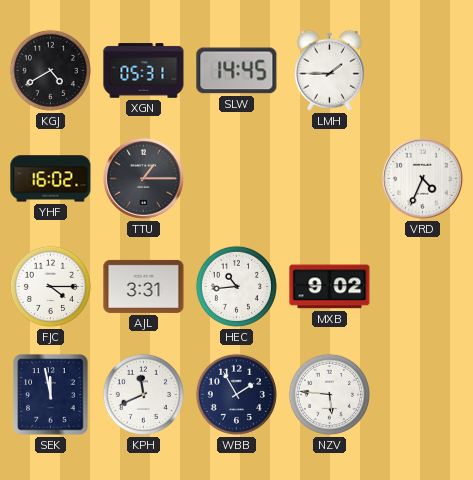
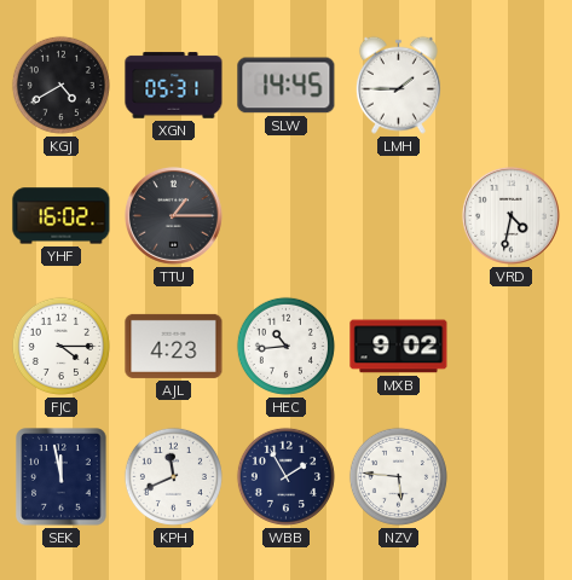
VRD: 4:34 -> 4:32 (510, 215)
AJL: 3:31 -> 4:23 (174, 346)
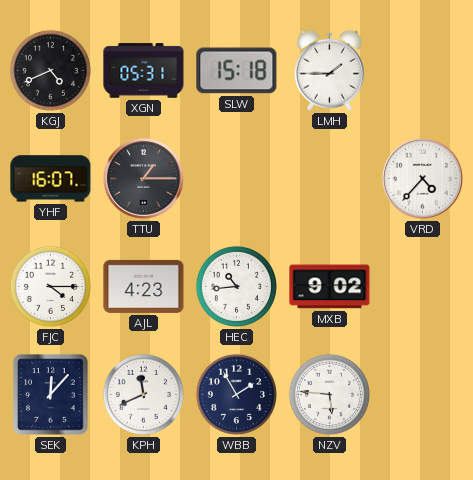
KGJ: 4:40 -> 4:41 (50, 70)
SLW: 14:45 -> 15:18 (237, 71)
YHF: 16:02 -> 16:07 (51, 179)
VRD: 4:32 -> 4:37 (422, 178)
SEK: 11:58 -> 12:07 (51, 395)
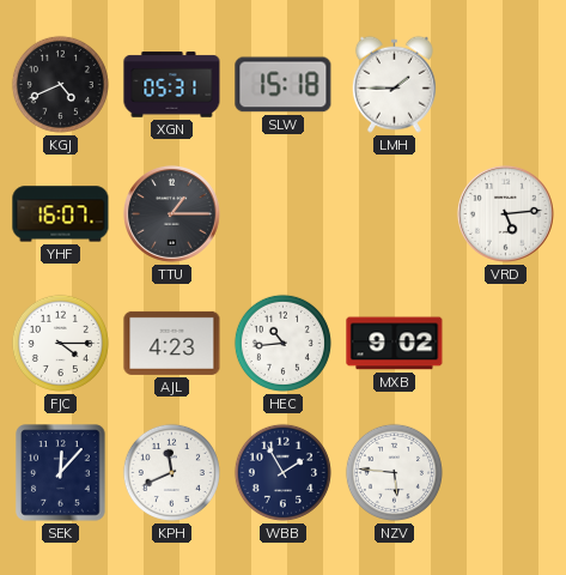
VRD: 4:37 -> 5:14 (505, 213)
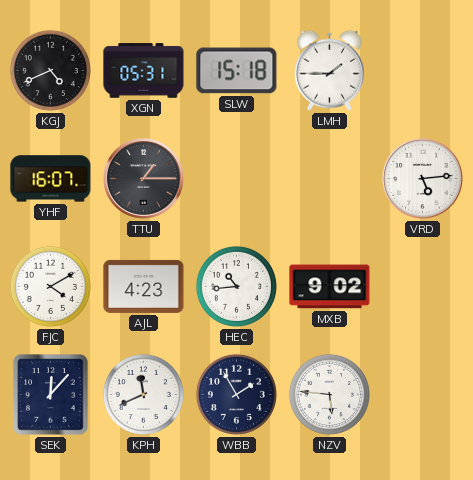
FJC: 4:15 -> 4:10 (50, 286)
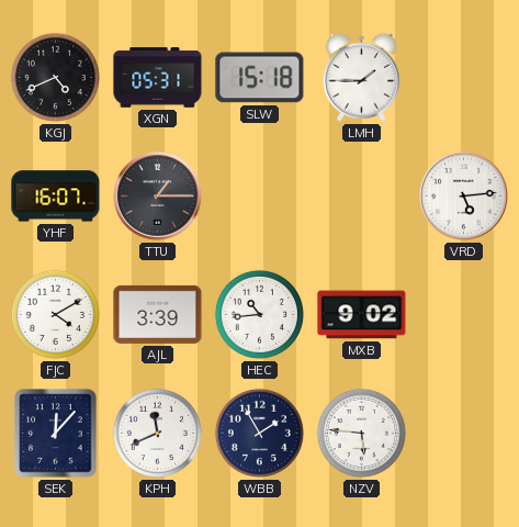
AJL: 4:23 -> 3:39 (158, 314)
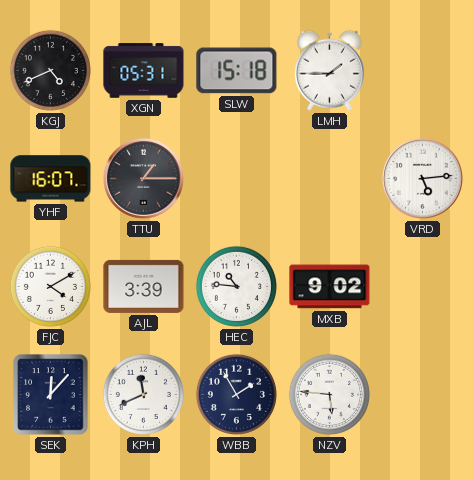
HEC: 10:44 -> 10:46 (236, 286)
